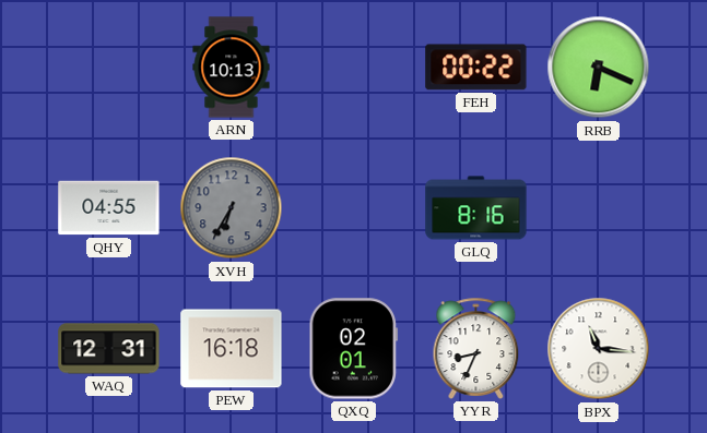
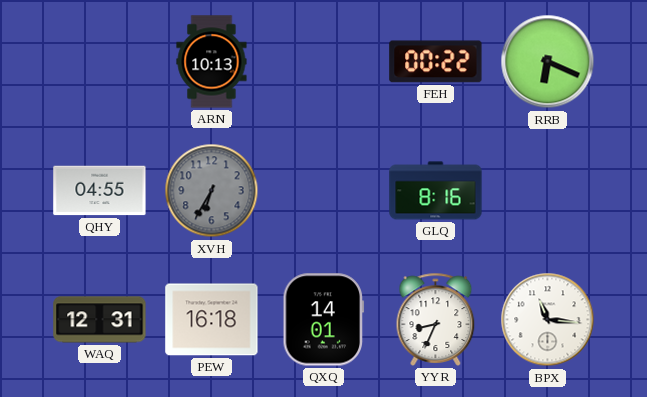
QXQ: 02:01 -> 14:01 (324, 320)
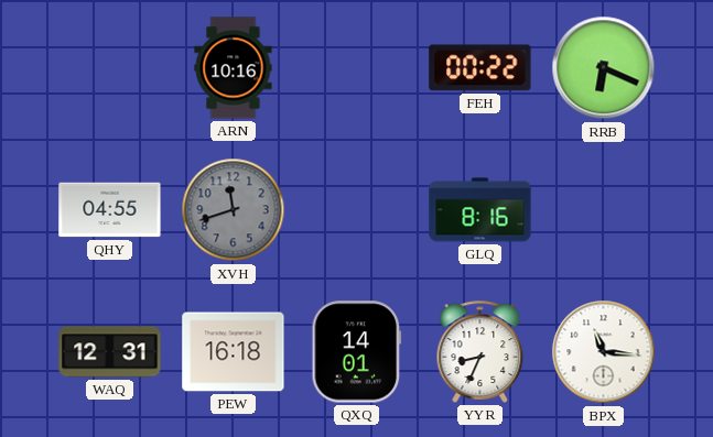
ARN: 10:13 -> 10:16 (234, 68)
XVH: 6:35 -> 11:42 (234, 210)
